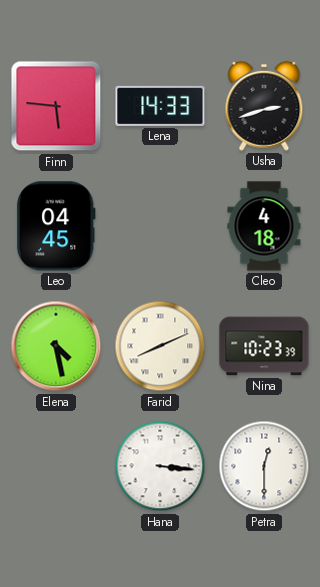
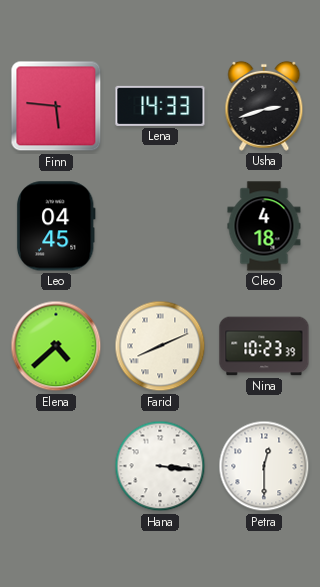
Elena: 4:28 -> 4:38 (56, 346)
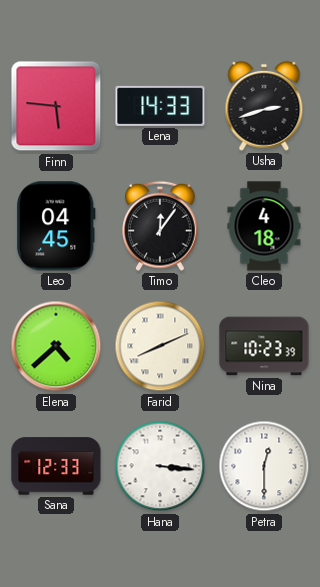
Timo: none -> 12:06 (161, 226)
Sana: none -> 12:33 (56, 466)
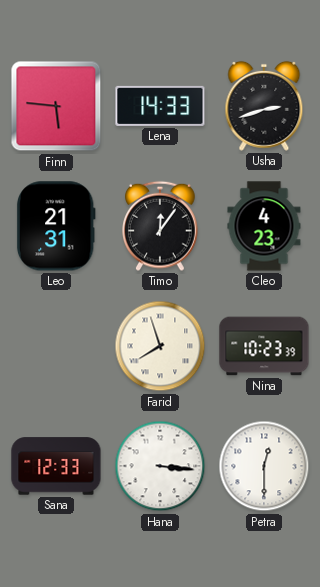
Leo: 04:45 -> 21:31 (56, 226)
Cleo: 4:18 -> 4:23 (264, 226)
Elena: 4:38 -> none (56, 346)
Farid: 8:11 -> 7:57 (160, 346)
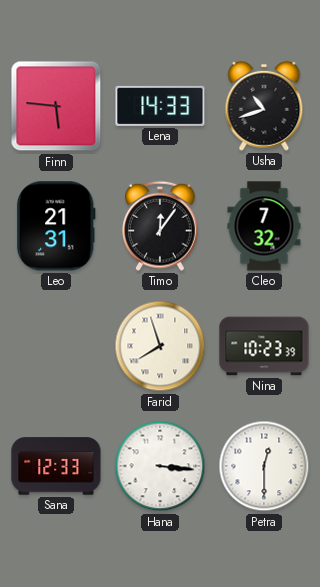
Usha: 2:42 -> 10:42 (264, 106)
Cleo: 4:23 -> 7:32 (264, 226)
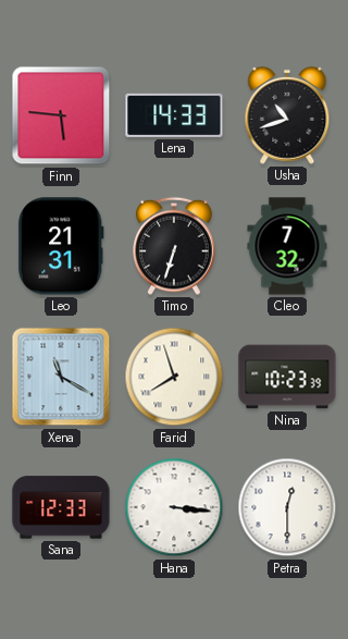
Timo: 12:06 -> 6:33 (175, 246)
Xena: none -> 11:20 (61, 377)
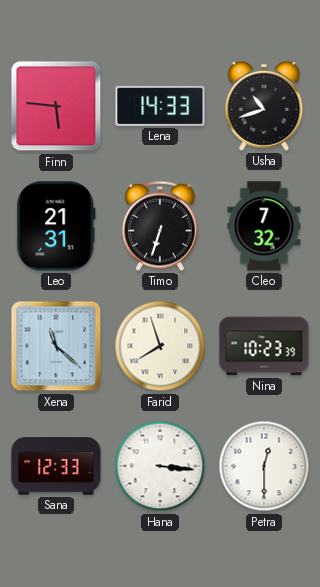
Xena: 11:20 -> 11:22 (56, 346)
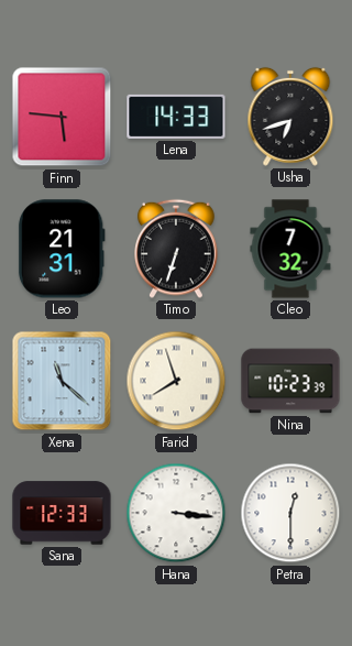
Usha: 10:42 -> 6:42 (290, 117)
